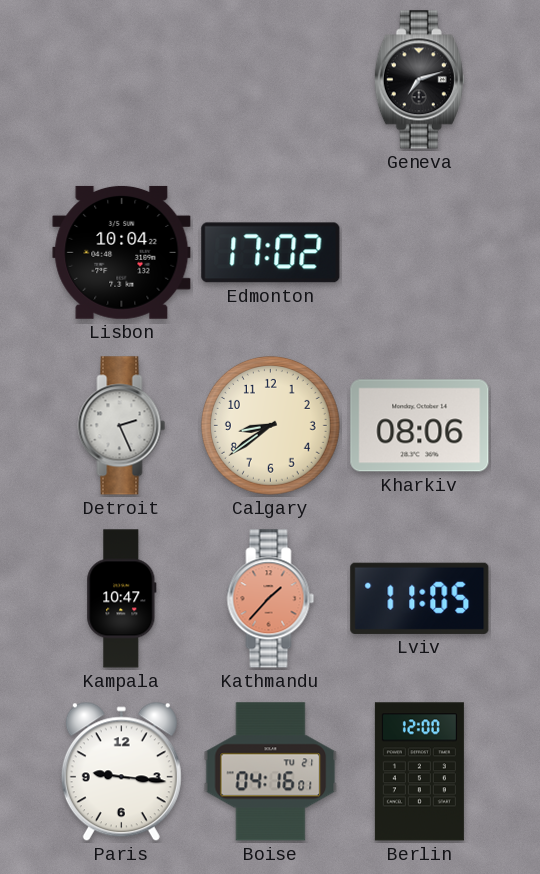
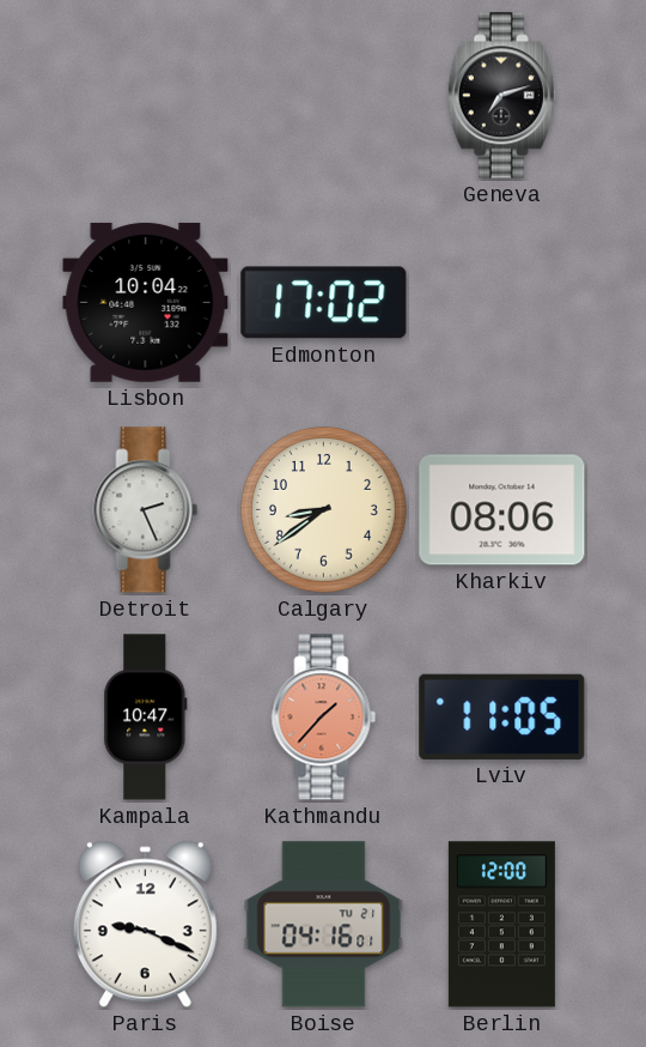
Paris: 9:16 -> 9:19 (145, 925)
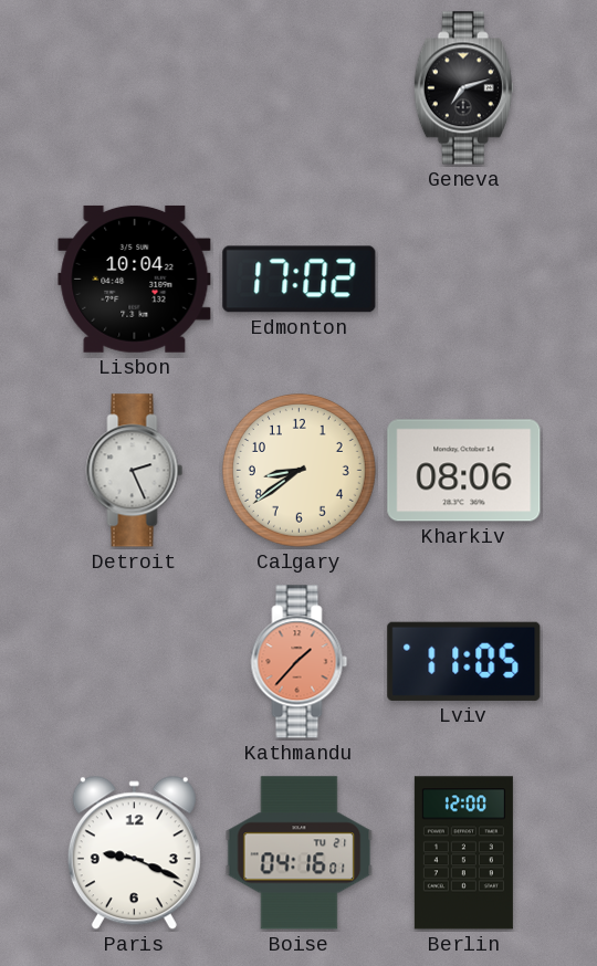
Kampala: 10:47 -> none (146, 718)
